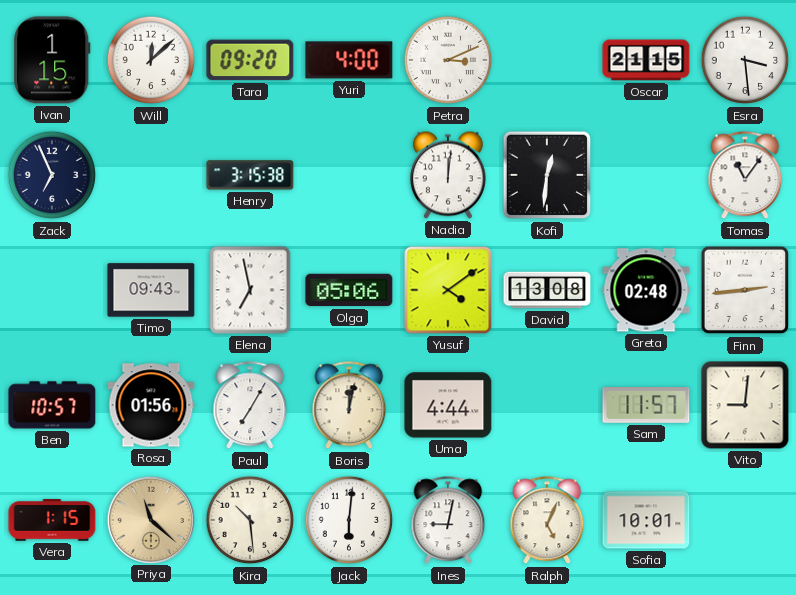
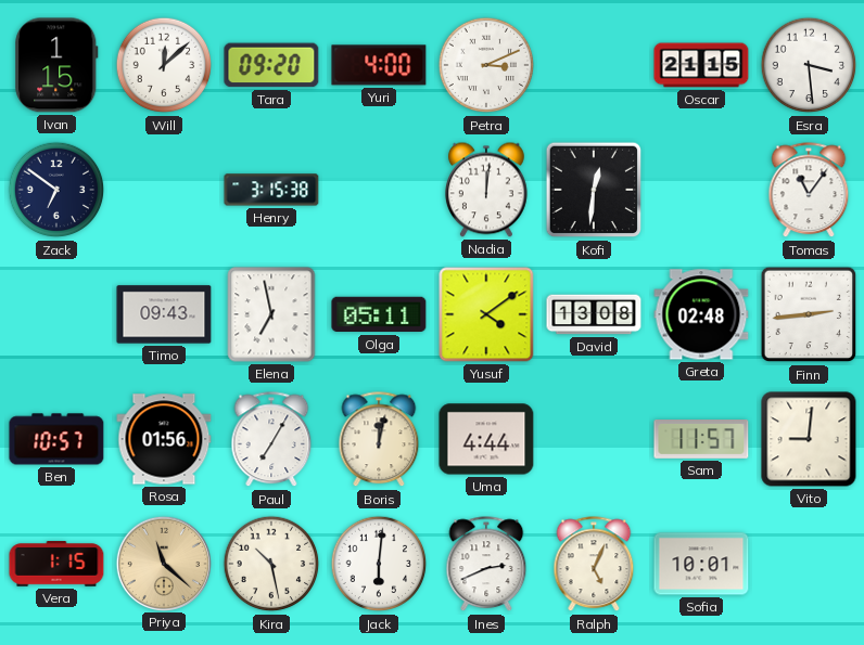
Zack: 6:56 -> 6:51 (56, 190)
Olga: 05:06 -> 05:11 (379, 314)
Kira: 10:29 -> 10:28 (271, 564)
Ines: 9:02 -> 2:41 (486, 565)
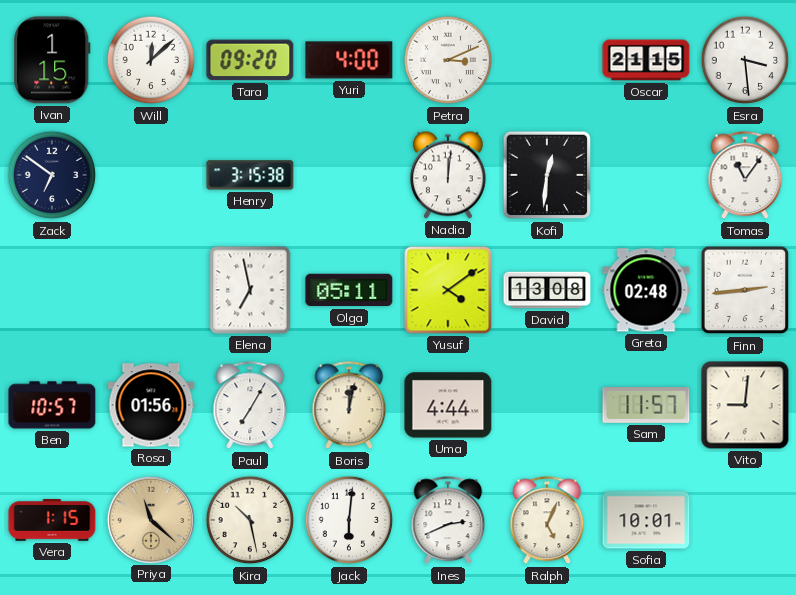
Timo: 09:43 -> none (164, 314)
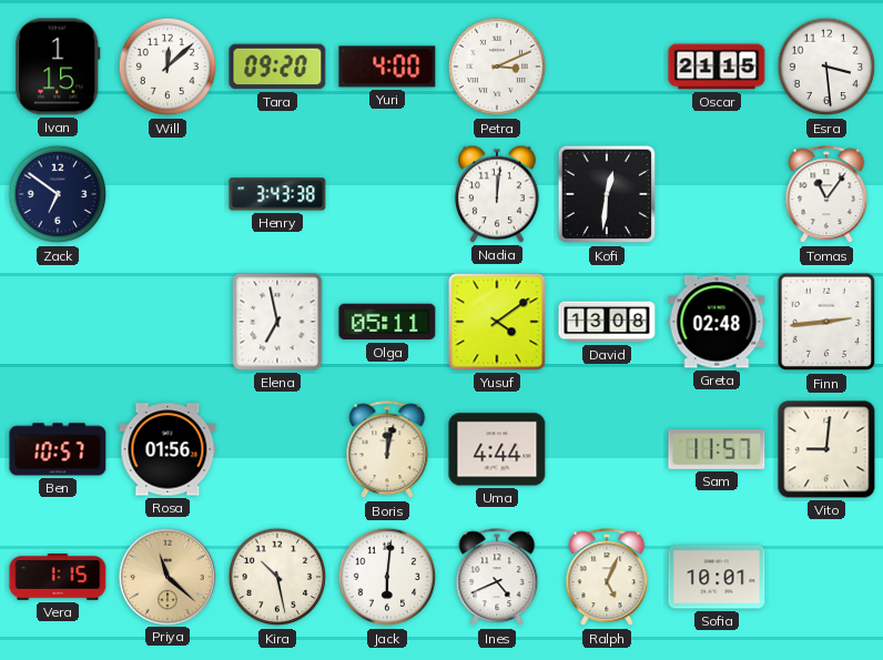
Henry: 3:15 -> 3:43 (277, 194)
Paul: 7:05 -> none (250, 406)
Ines: 2:41 -> 4:41 (497, 578)
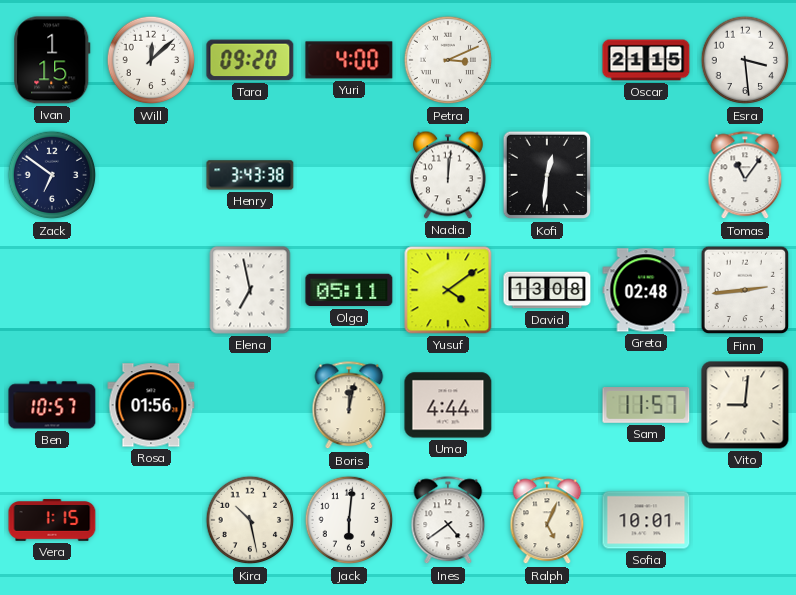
Priya: 11:22 -> none (166, 576)
Ines: 4:41 -> 4:39 (448, 521)
